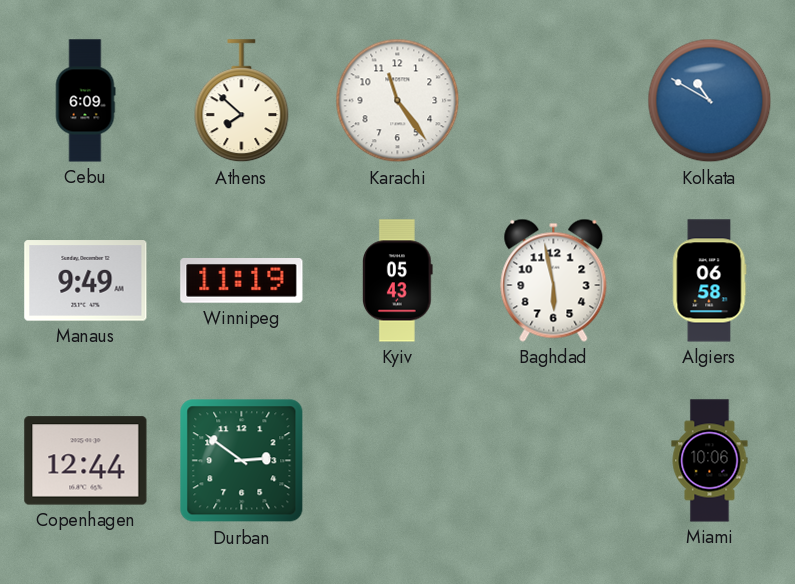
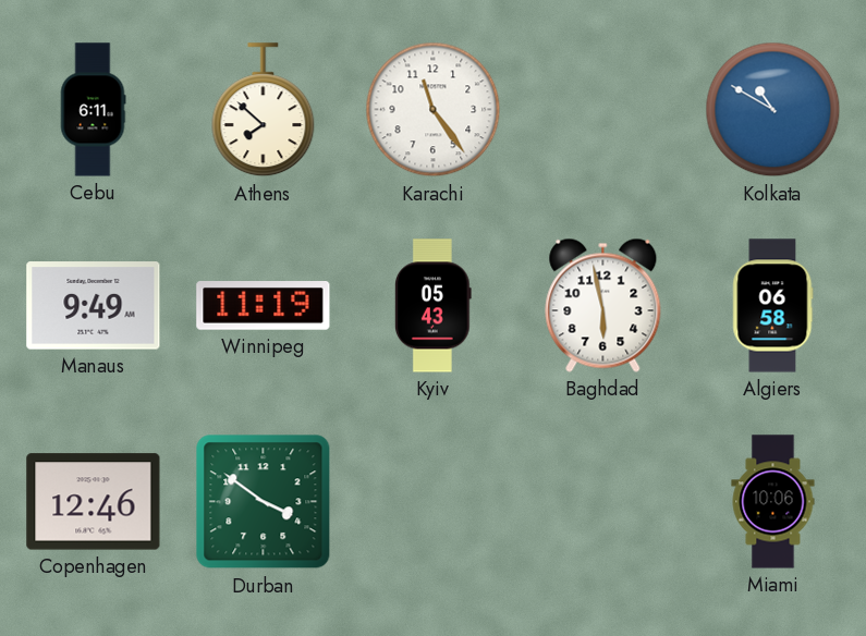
Cebu: 6:09 -> 6:11 (93, 110)
Copenhagen: 12:44 -> 12:46 (94, 502)
Durban: 2:51 -> 3:51 (264, 502)
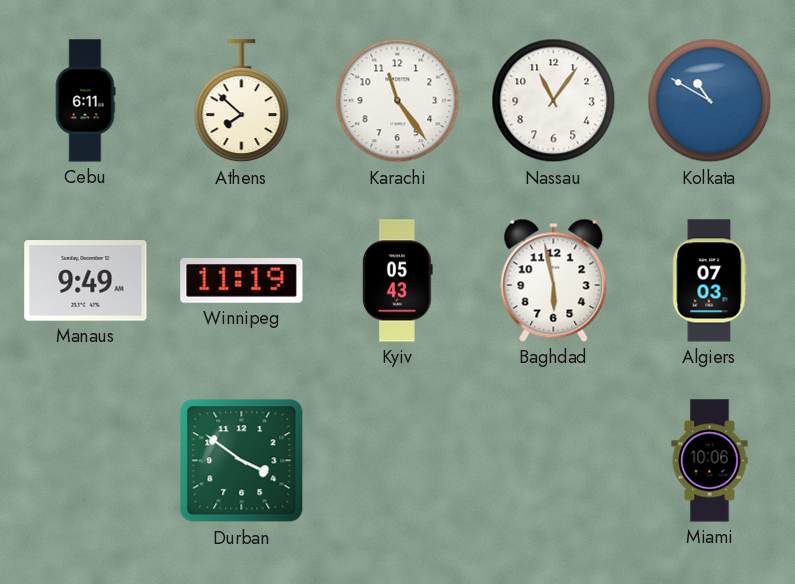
Nassau: none -> 11:06 (554, 101)
Algiers: 06:58 -> 07:03 (710, 281)
Copenhagen: 12:46 -> none (94, 502)
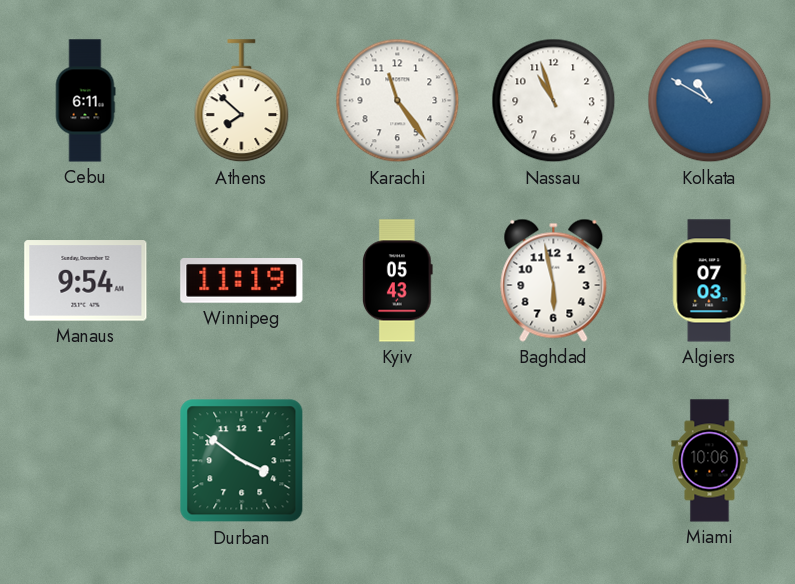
Nassau: 11:06 -> 10:57 (554, 101)
Manaus: 9:49 -> 9:54 (86, 281)
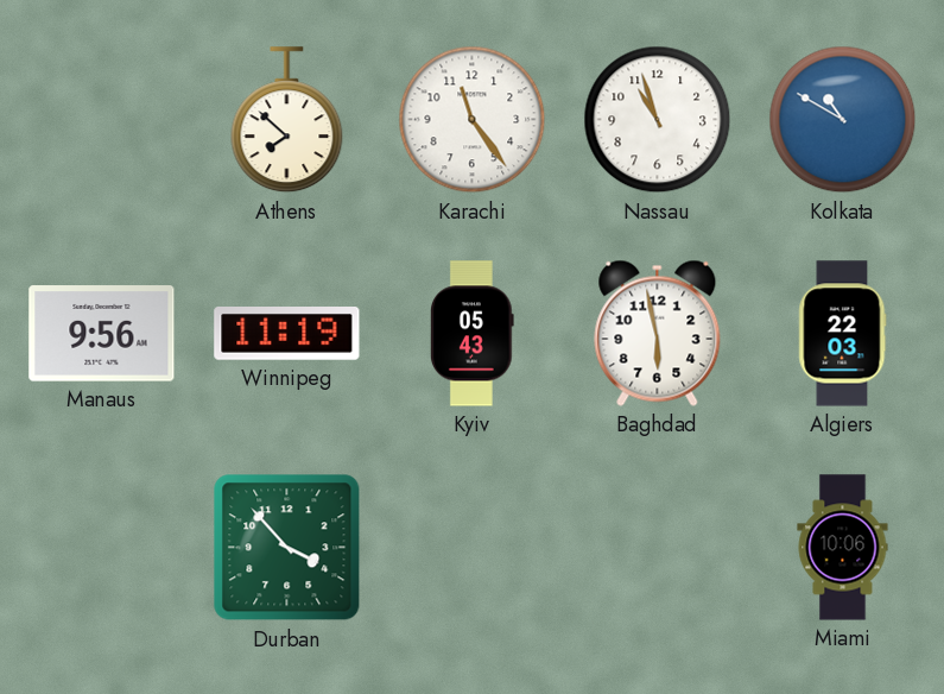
Cebu: 6:11 -> none (85, 101)
Manaus: 9:54 -> 9:56 (102, 334)
Algiers: 07:03 -> 22:03 (843, 334)
Durban: 3:51 -> 3:53 (287, 548)
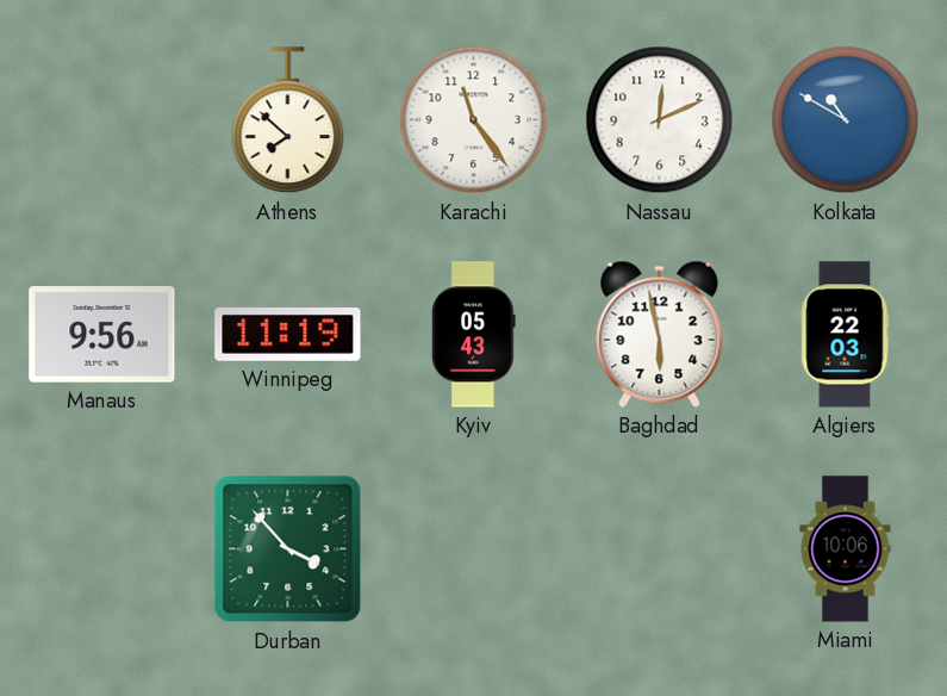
Nassau: 10:57 -> 12:11 (660, 120)
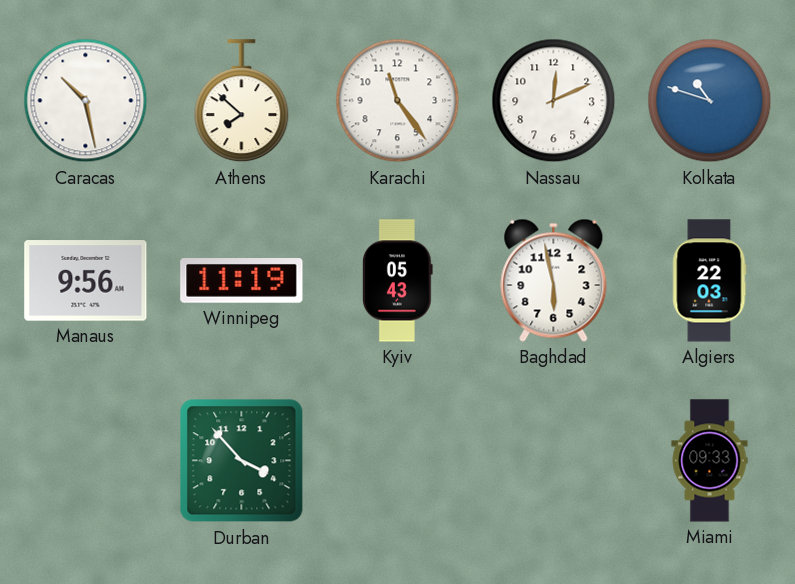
Caracas: none -> 10:28 (86, 101)
Kolkata: 10:50 -> 10:48 (710, 101)
Miami: 10:06 -> 09:33 (710, 461)
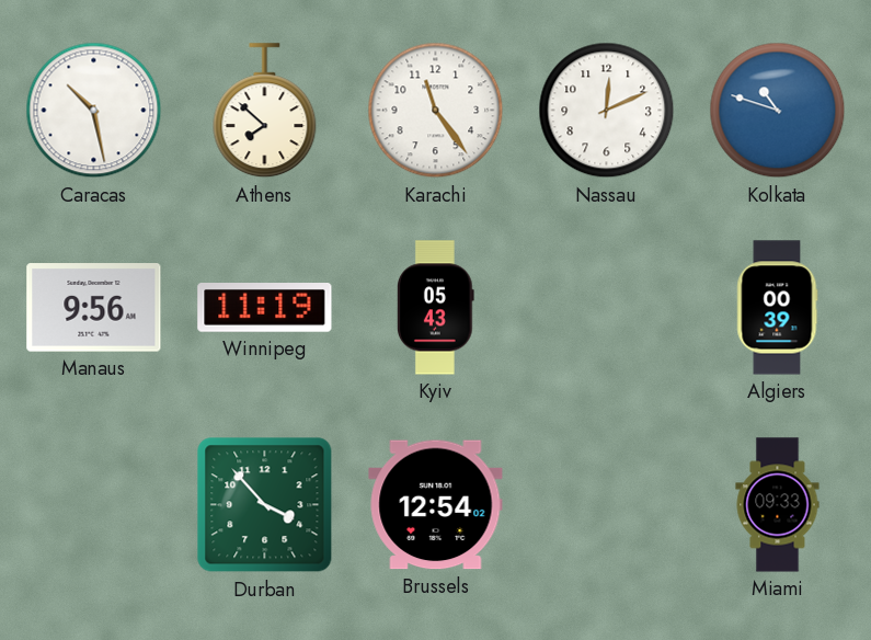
Baghdad: 5:58 -> none (554, 280)
Algiers: 22:03 -> 00:39 (778, 308)
Brussels: none -> 12:54 (436, 505)
